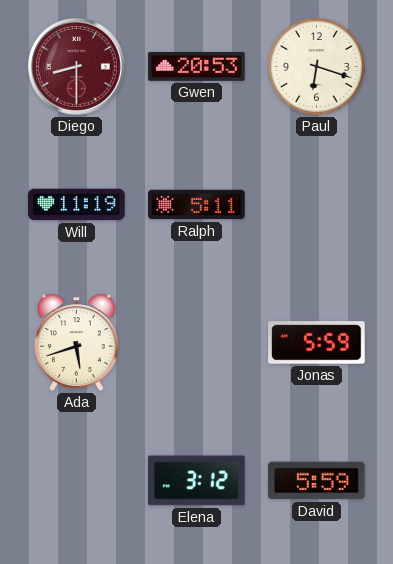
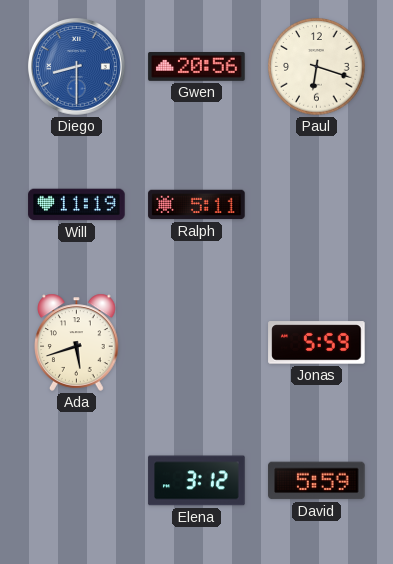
Diego dial: burgundy -> blue (76, 66)
Gwen: 20:53 -> 20:56 (197, 67)
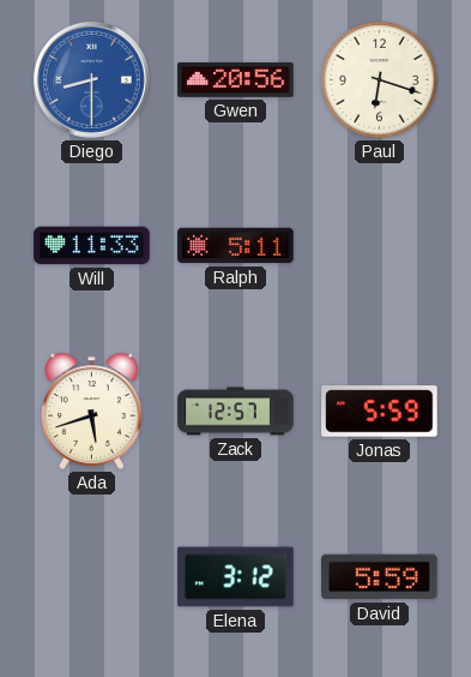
Will: 11:19 -> 11:33 (92, 246)
Zack: none -> 12:57 (236, 412)
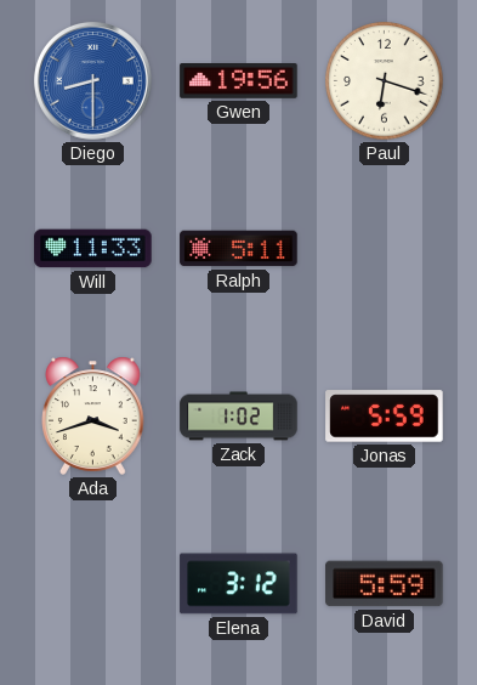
Gwen: 20:56 -> 19:56 (239, 81)
Ada: 5:42 -> 3:42 (93, 415)
Zack: 12:57 -> 1:02 (239, 417)
